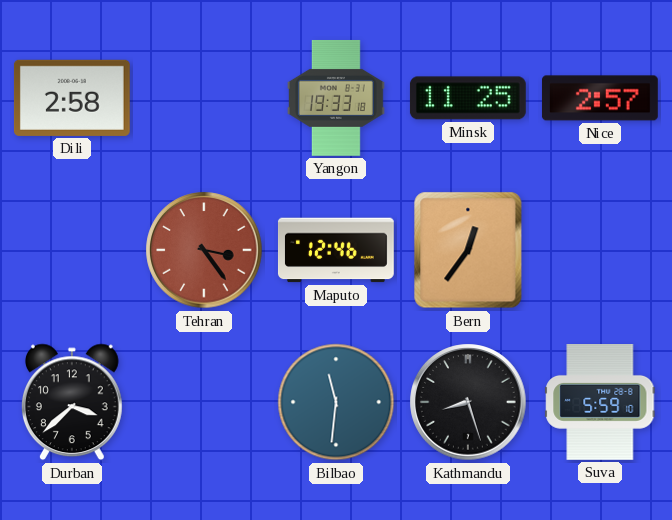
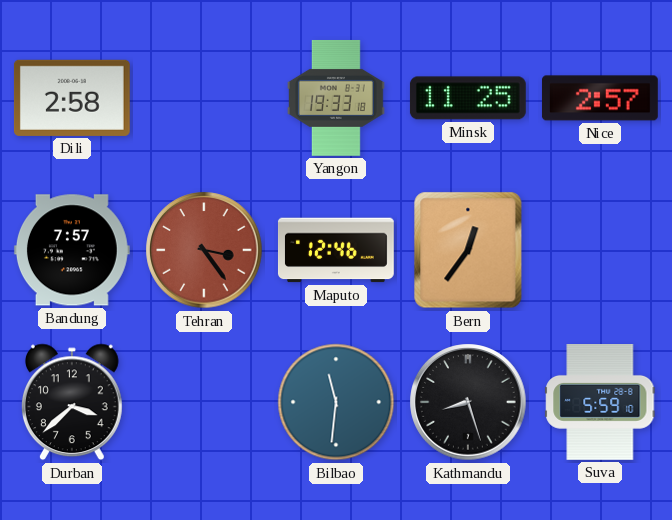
Bandung: none -> 7:57 (72, 250)
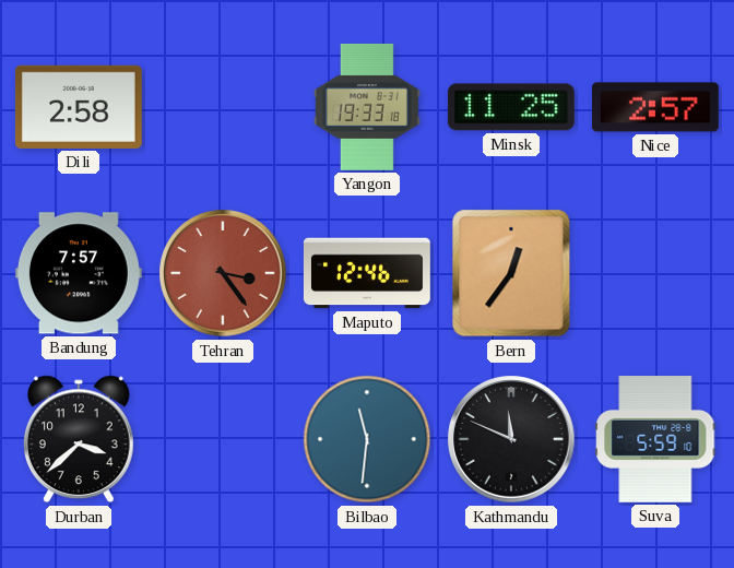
Kathmandu: 8:27 -> 11:49 (511, 439)
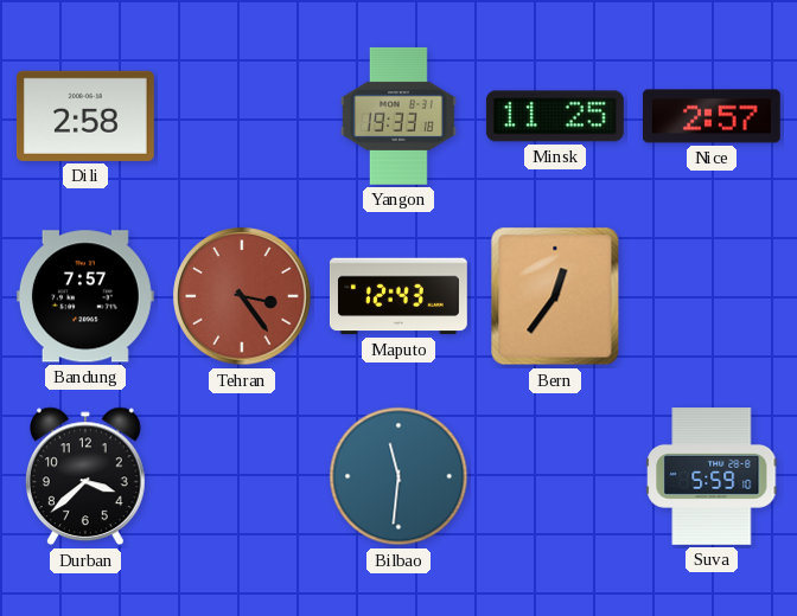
Maputo: 12:46 -> 12:43 (398, 296)
Kathmandu: 11:49 -> none (511, 439)
